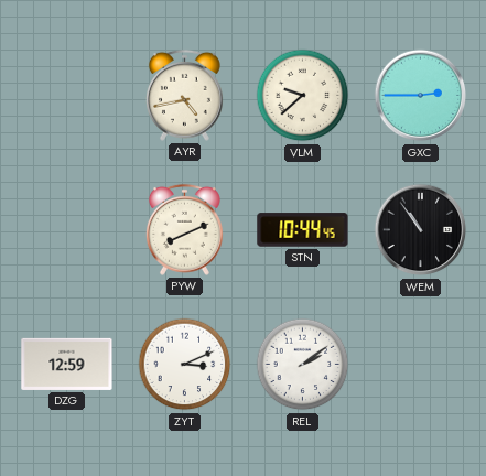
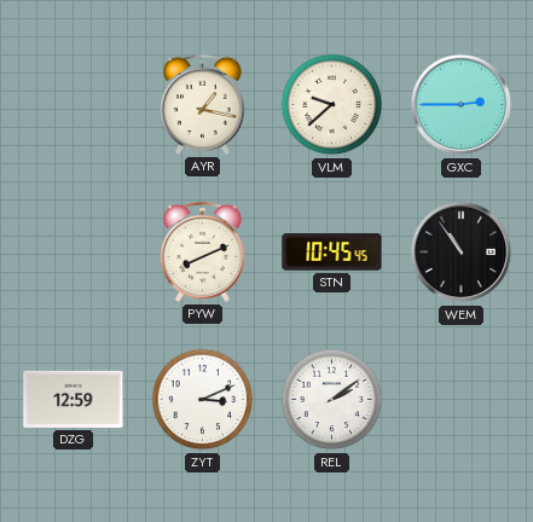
AYR: 4:43 -> 1:17 (202, 104)
STN: 10:44 -> 10:45 (332, 253)
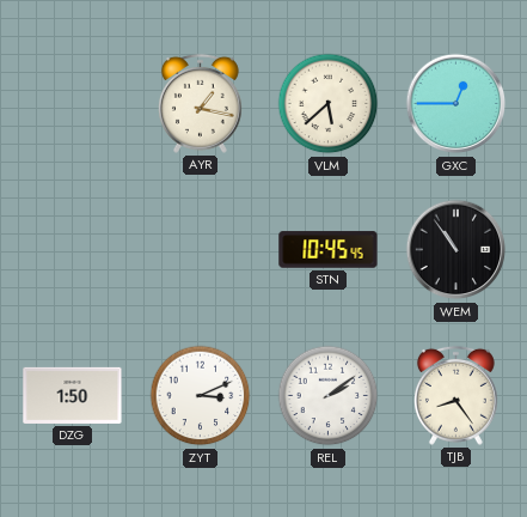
VLM: 9:38 -> 5:38 (329, 104)
GXC: 2:45 -> 12:45 (456, 104)
PYW: 8:11 -> none (202, 251)
DZG: 12:59 -> 1:50 (73, 395)
TJB: none -> 8:24 (455, 395)
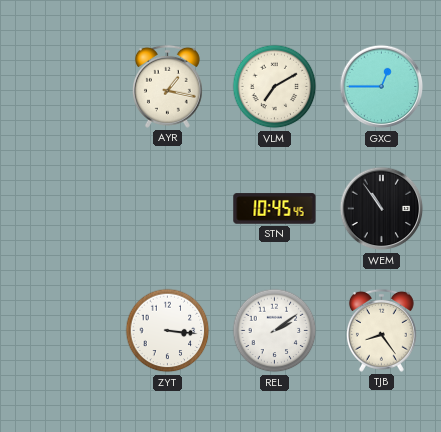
VLM: 5:38 -> 7:10 (275, 87)
DZG: 1:50 -> none (73, 395)
ZYT: 3:11 -> 3:16 (168, 331)
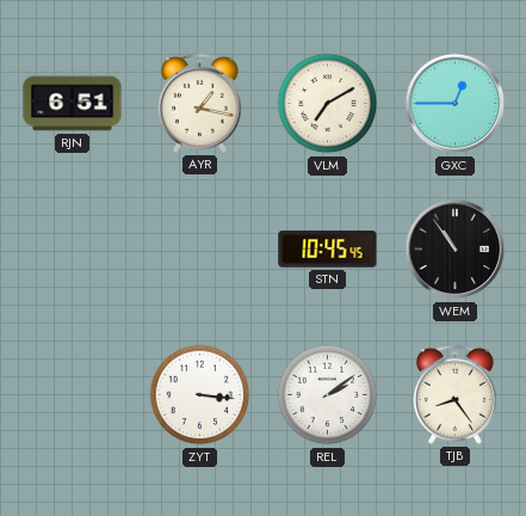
RJN: none -> 6:51 (73, 104)
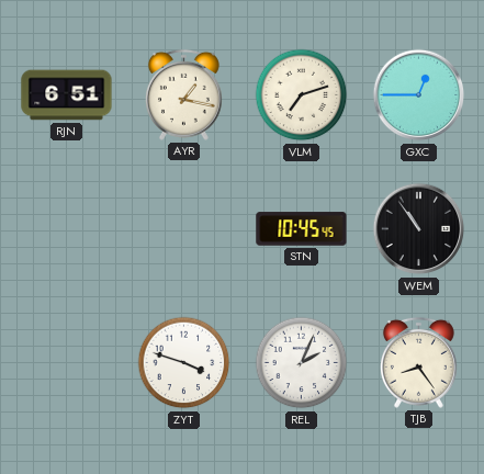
VLM: 7:10 -> 7:12 (302, 95)
ZYT: 3:16 -> 3:48 (184, 363)
REL: 2:09 -> 2:04 (302, 363)
